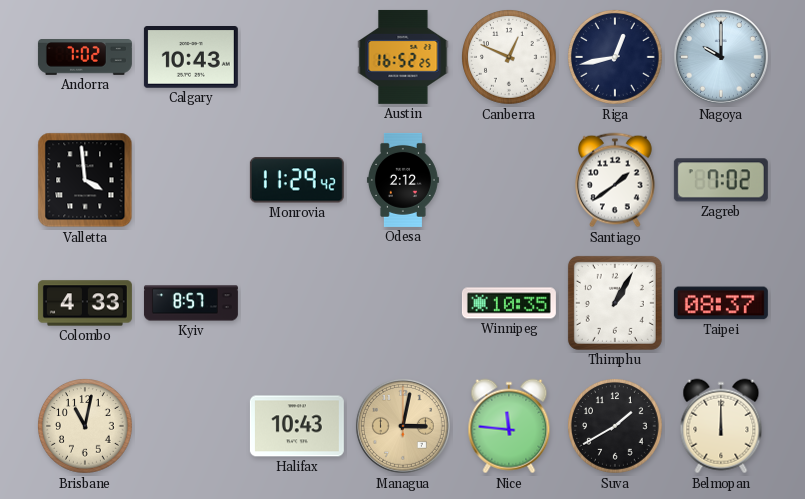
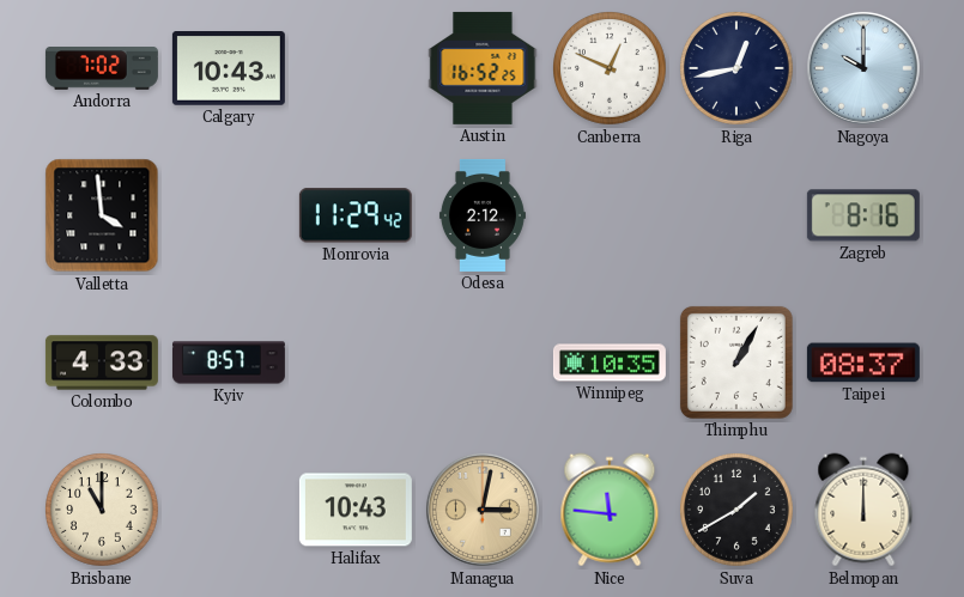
Santiago: 1:39 -> none (616, 180)
Zagreb: 7:02 -> 8:16 (863, 215)
Brisbane: 11:02 -> 11:00 (103, 511)
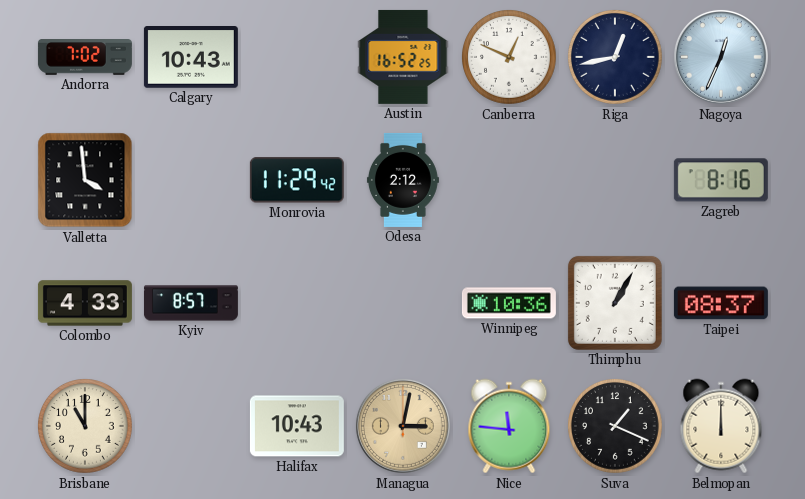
Nagoya: 10:00 -> 12:34 (721, 57)
Winnipeg: 10:35 -> 10:36 (509, 303)
Suva: 1:40 -> 1:19 (616, 427)
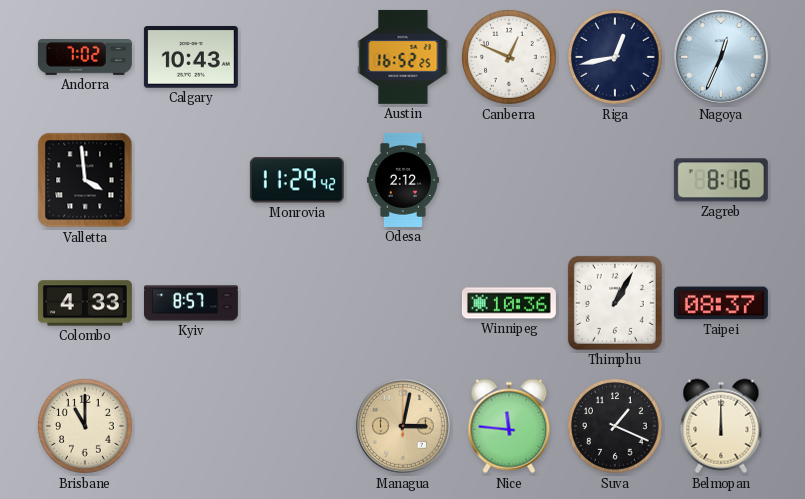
Halifax: 10:43 -> none (297, 426)
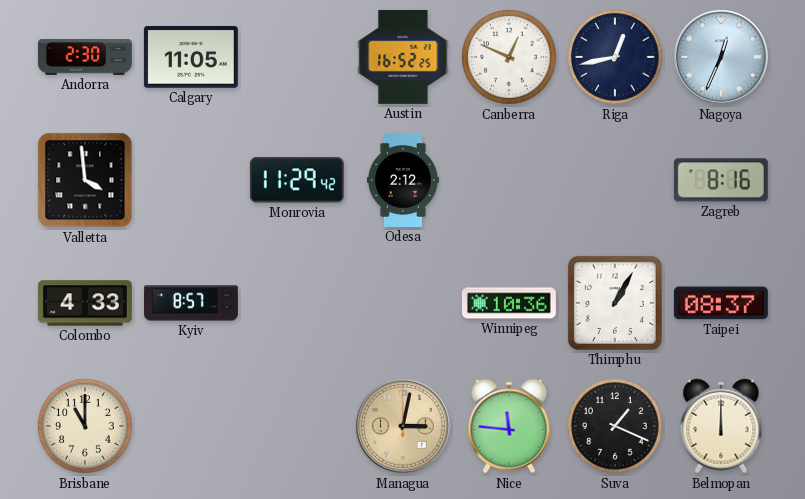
Andorra: 7:02 -> 2:30 (85, 58)
Calgary: 10:43 -> 11:05 (191, 58)
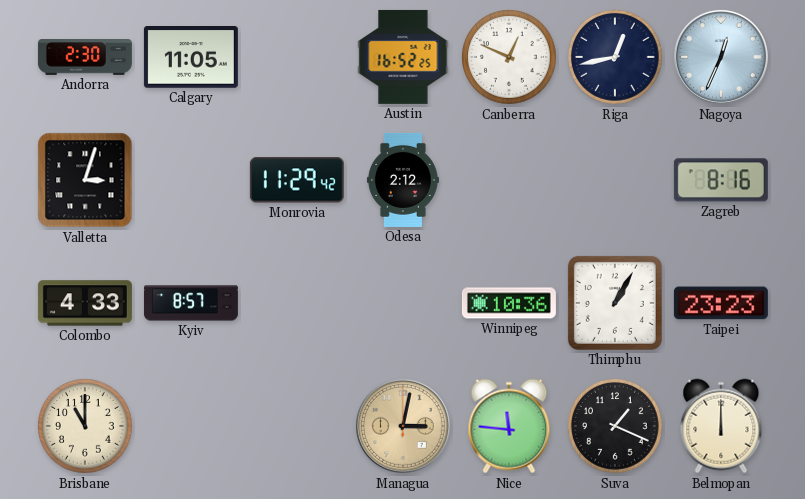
Valletta: 3:59 -> 3:03 (85, 180)
Taipei: 08:37 -> 23:23 (721, 303)
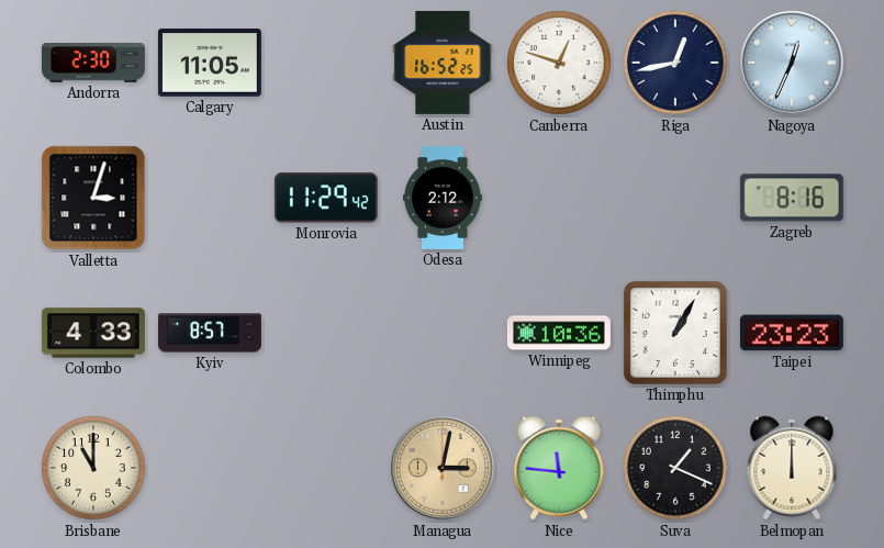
Canberra: 12:49 -> 12:48 (560, 64)
